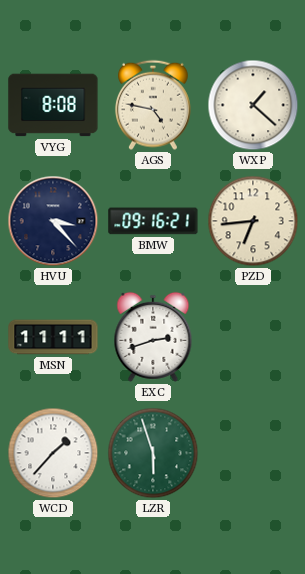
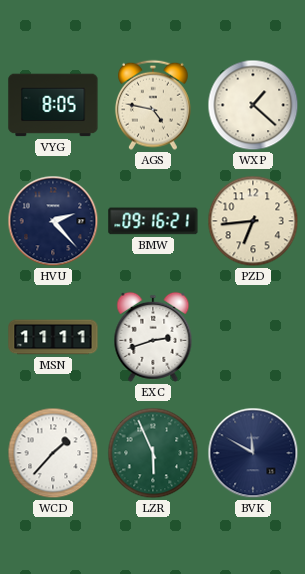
VYG: 8:08 -> 8:05 (53, 105)
HVU: 3:23 -> 2:23 (53, 221)
LZR: 5:57 -> 5:56 (153, 453)
BVK: none -> 11:50 (253, 453)
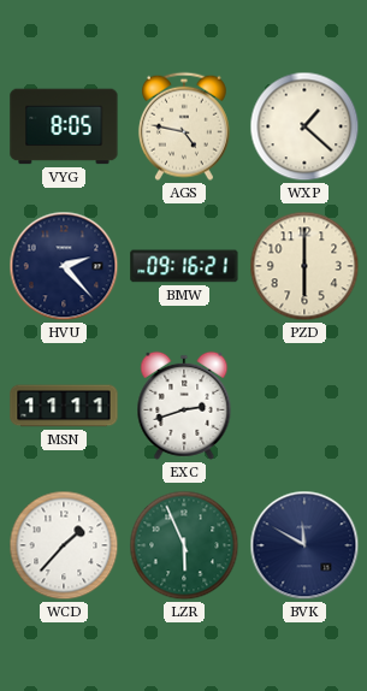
PZD: 6:44 -> 6:00 (304, 266)
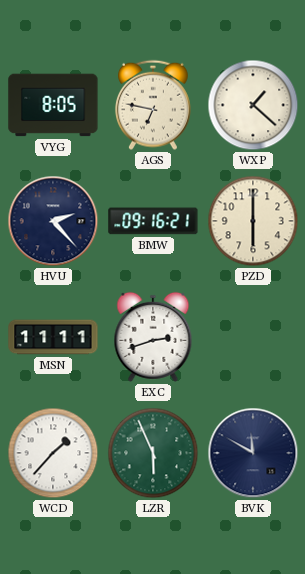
AGS: 4:47 -> 6:47 (153, 105)
